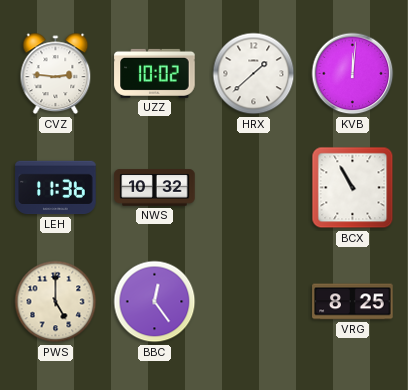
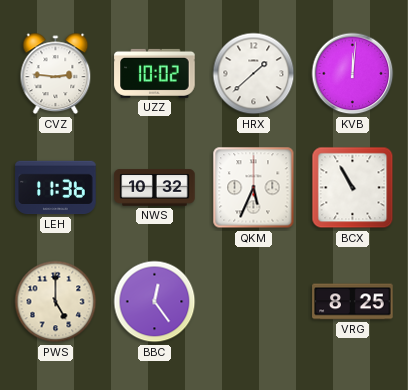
QKM: none -> 5:34 (254, 188)
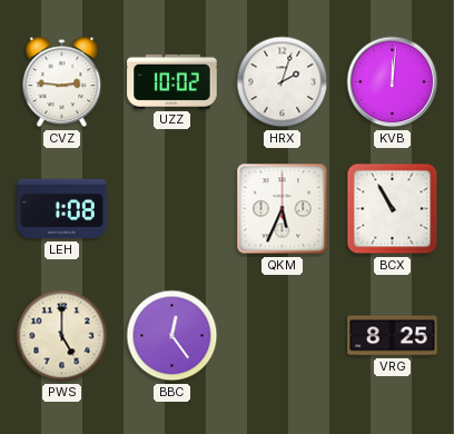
HRX: 1:38 -> 2:03 (283, 82)
LEH: 11:36 -> 1:08 (62, 209)
NWS: 10:32 -> none (155, 188)
